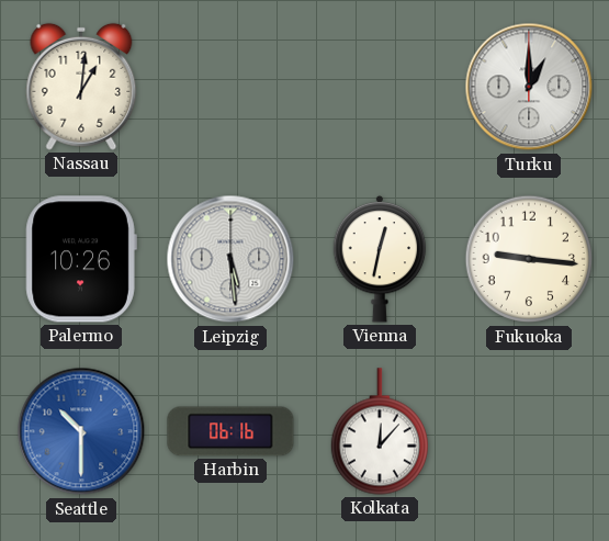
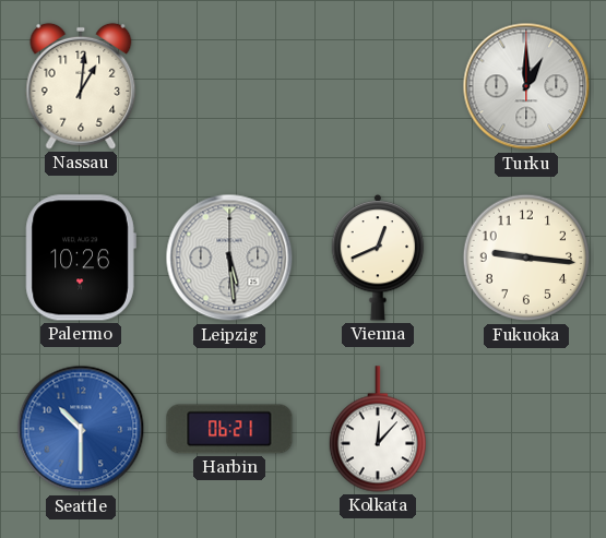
Vienna: 12:32 -> 12:41 (378, 258)
Harbin: 06:16 -> 06:21 (229, 429)
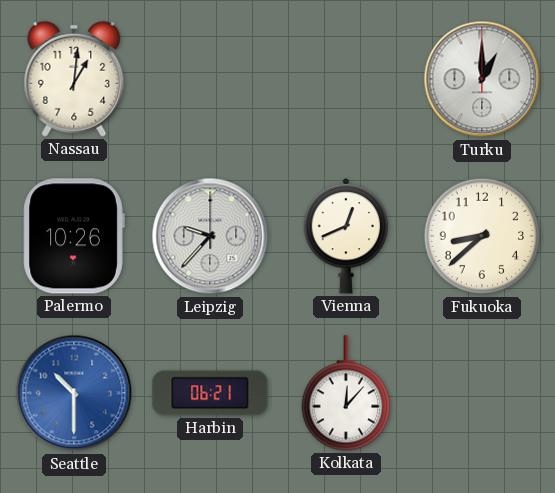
Leipzig: 5:29 -> 9:37 (210, 236)
Fukuoka: 9:16 -> 8:38 (482, 236)
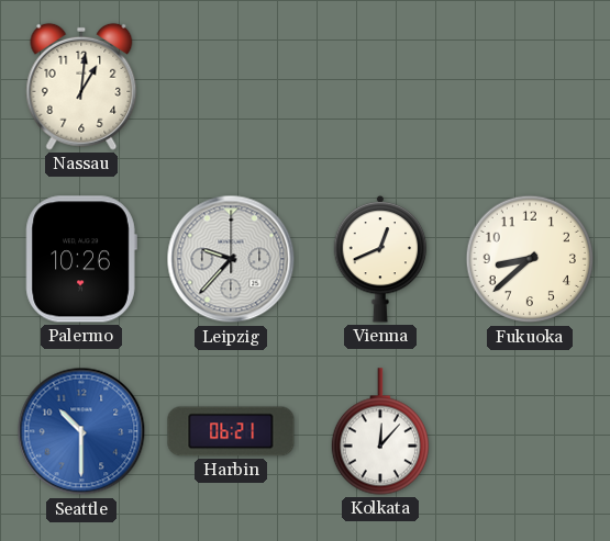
Turku: 1:00 -> none (482, 79)
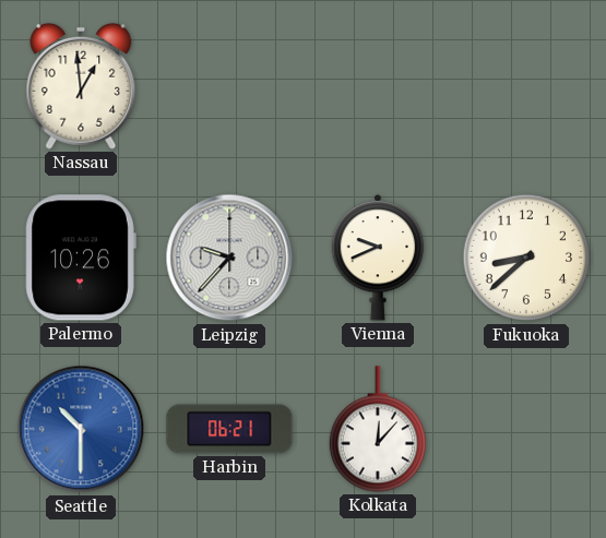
Nassau: 1:01 -> 12:59 (81, 86)
Vienna: 12:41 -> 9:41 (378, 258)
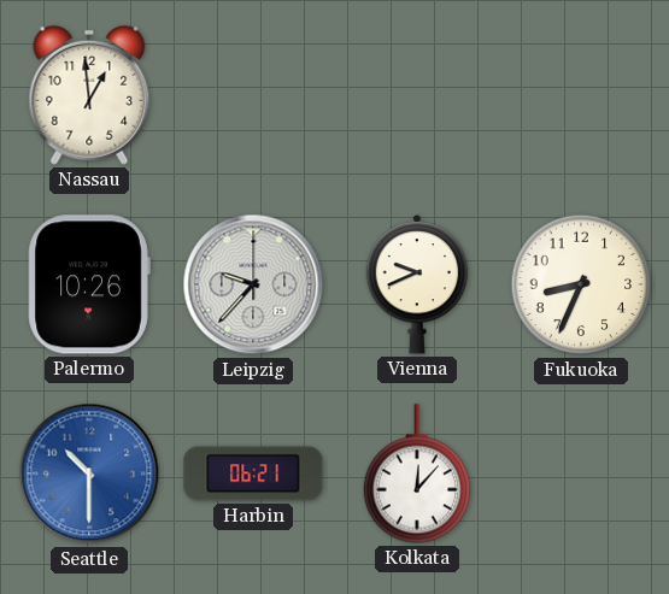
Fukuoka: 8:38 -> 8:34 (581, 284)
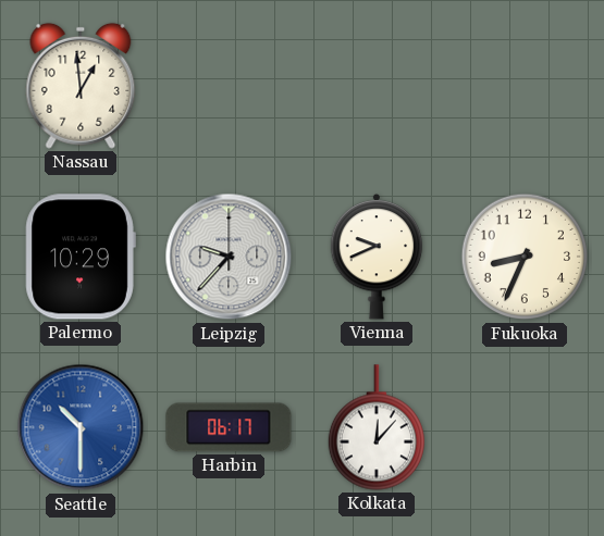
Palermo: 10:26 -> 10:29 (81, 257)
Harbin: 06:21 -> 06:17 (229, 427)
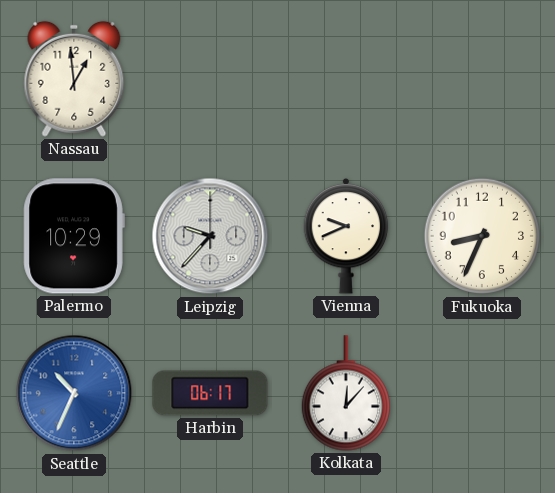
Seattle: 10:30 -> 10:34 (74, 393)
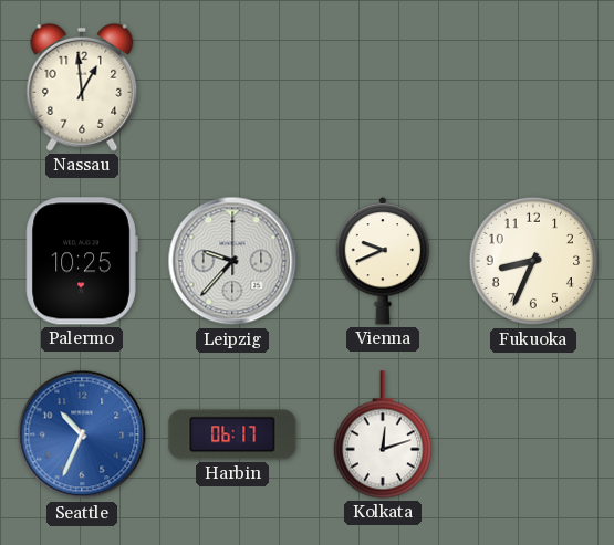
Palermo: 10:29 -> 10:25 (82, 261)
Kolkata: 12:07 -> 12:12 (382, 434)
